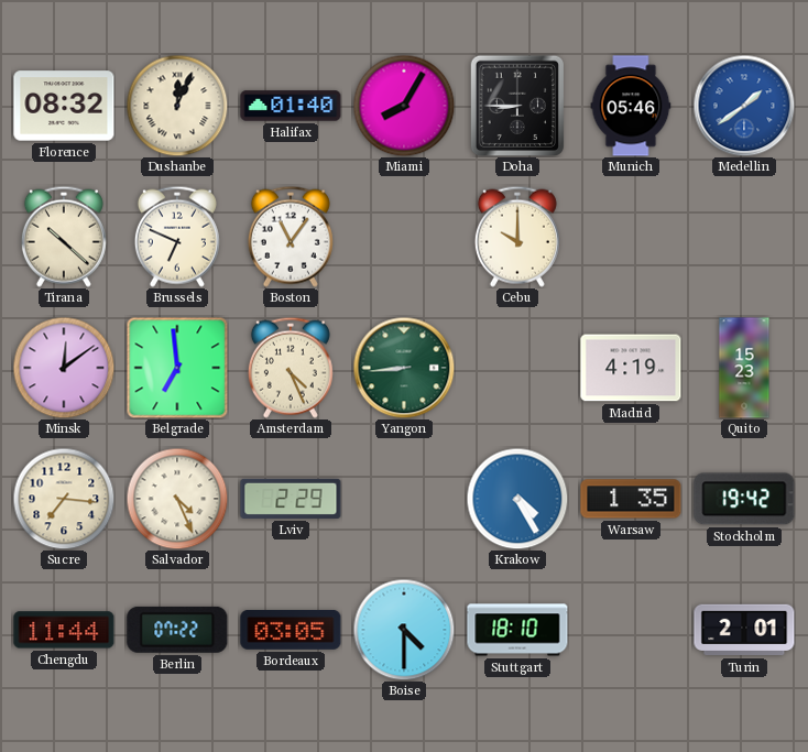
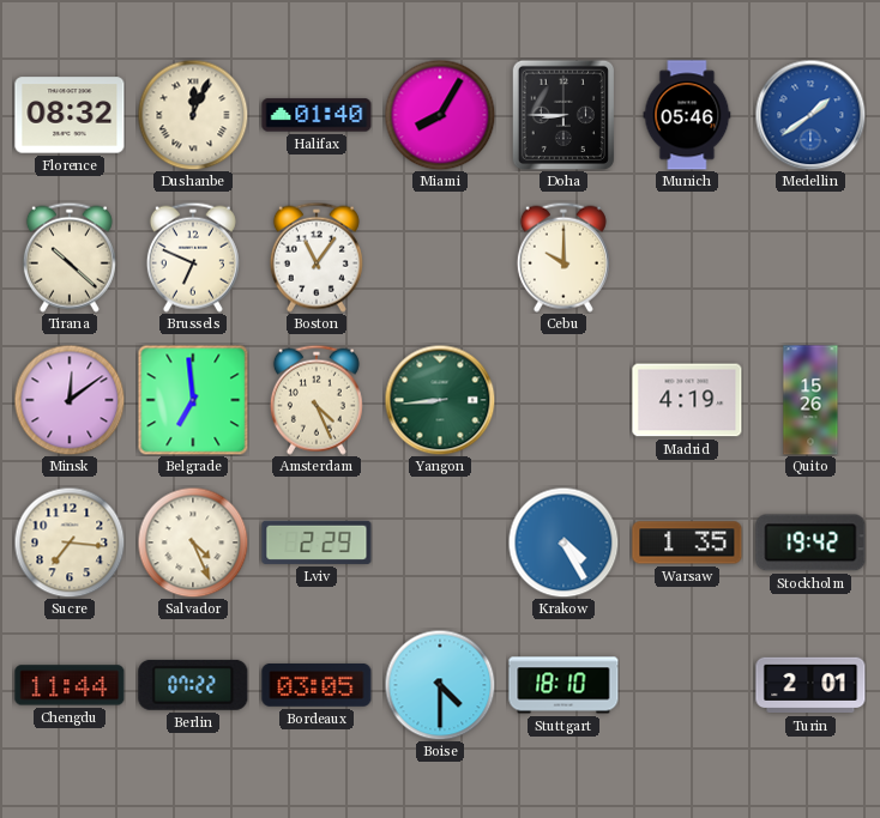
Quito: 15:23 -> 15:26 (810, 400)
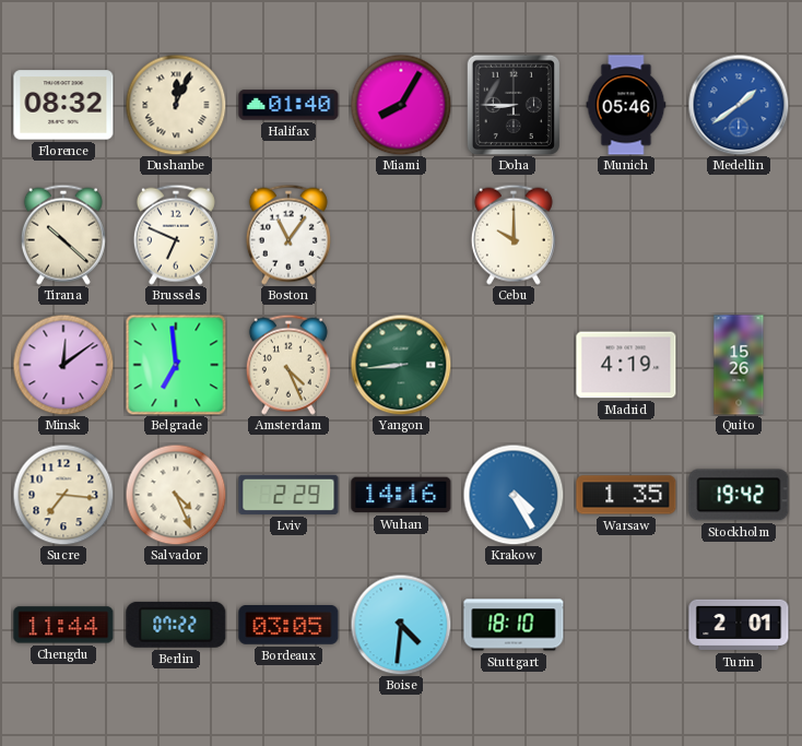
Wuhan: none -> 14:16 (401, 495)
Boise: 4:30 -> 4:31 (401, 625)
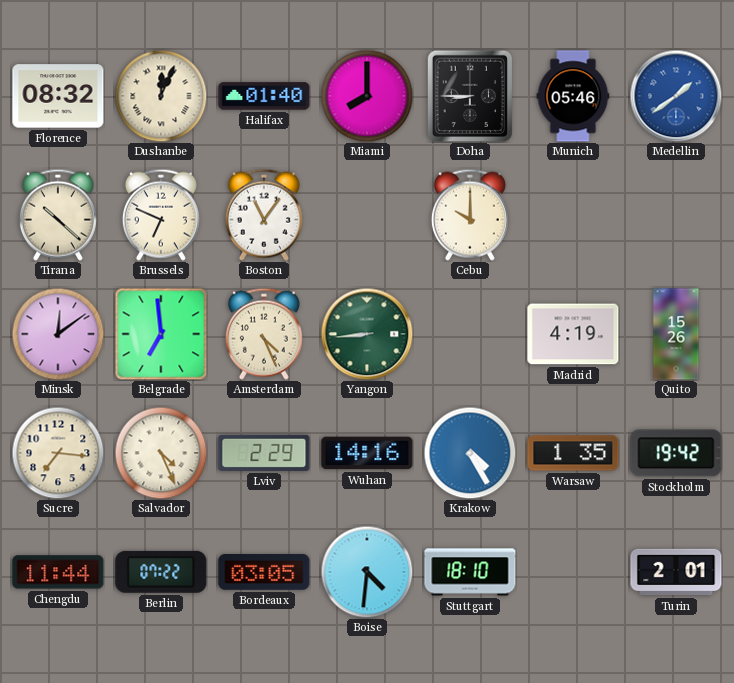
Miami: 8:05 -> 8:00 (367, 96)
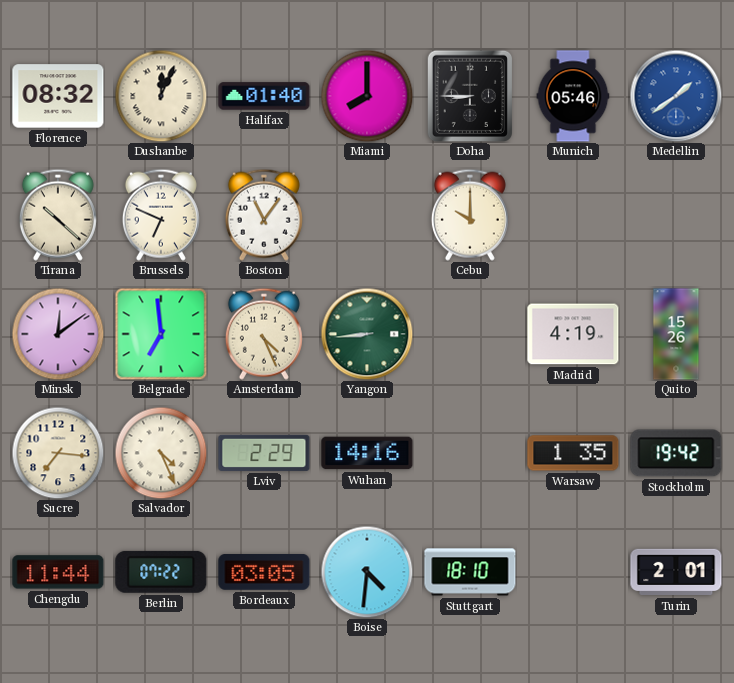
Krakow: 4:25 -> none (470, 453)
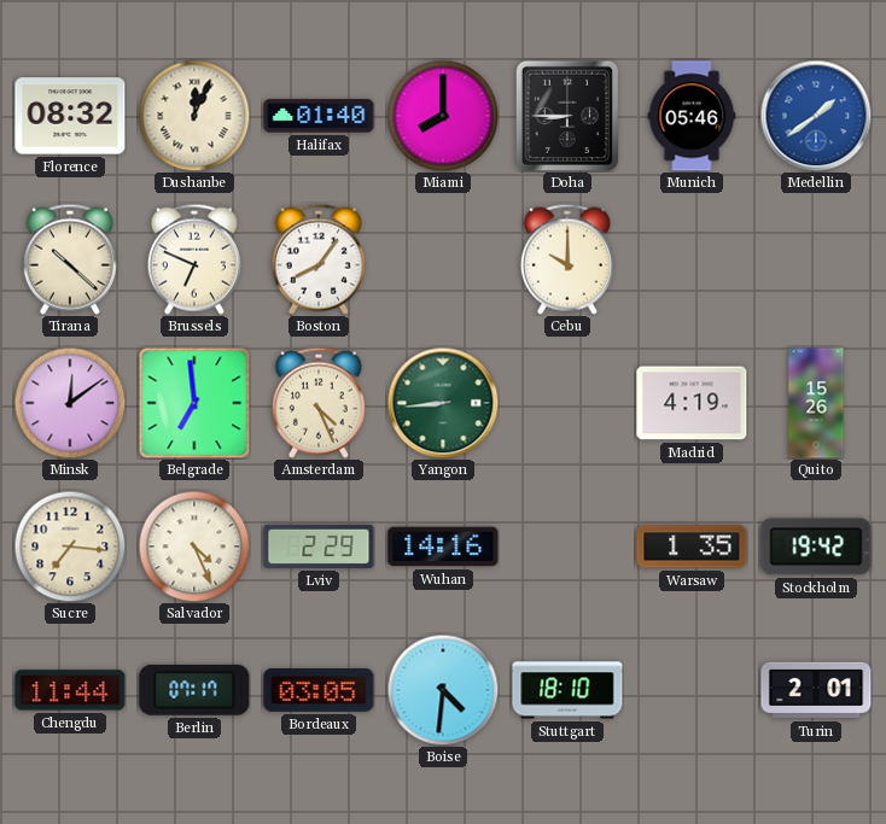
Boston: 11:06 -> 8:06 (319, 259)
Berlin: 07:22 -> 07:17 (194, 690)
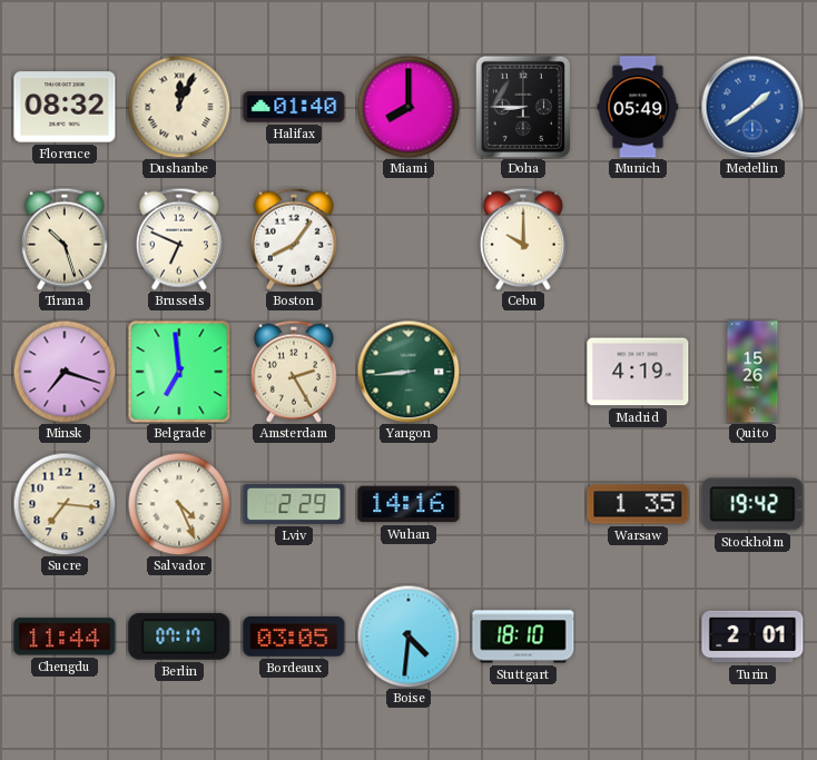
Munich: 05:46 -> 05:49 (638, 107)
Tirana: 10:22 -> 10:27 (65, 239)
Minsk: 12:09 -> 7:18 (65, 372)
Amsterdam: 4:26 -> 2:25 (294, 372)
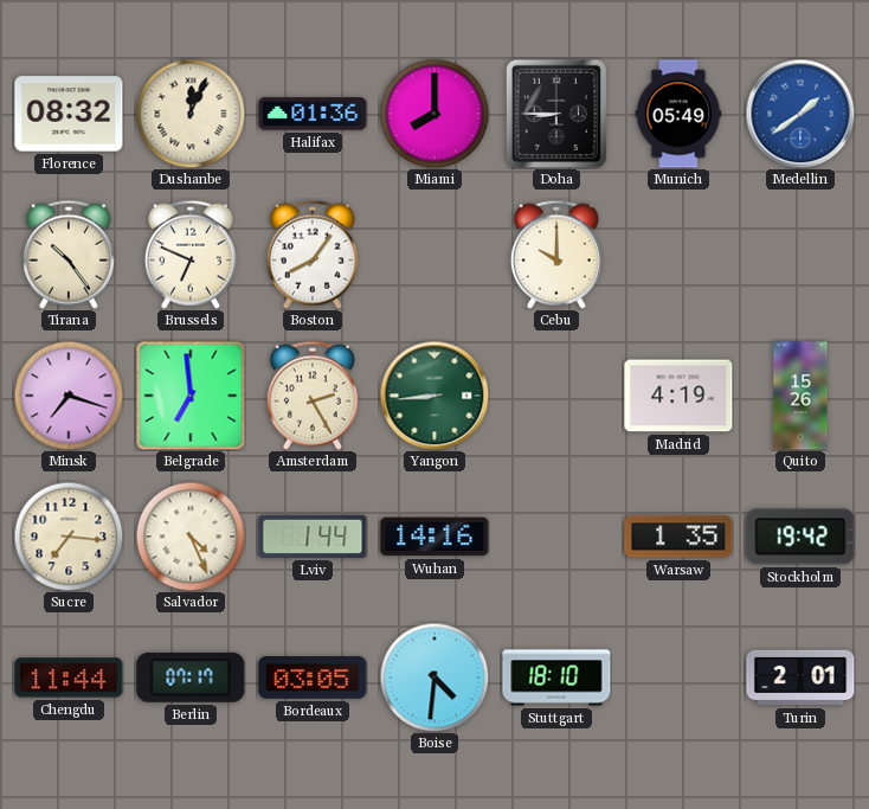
Halifax: 01:40 -> 01:36 (313, 114)
Tirana: 10:27 -> 10:24 (69, 255)
Lviv: 2:29 -> 1:44 (313, 537)
